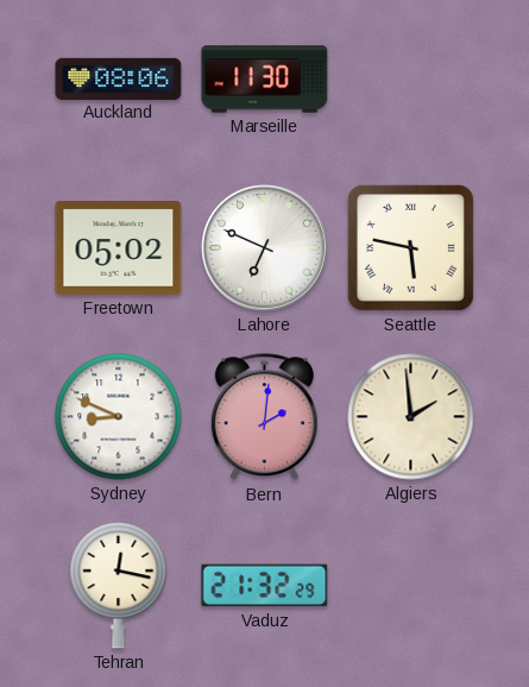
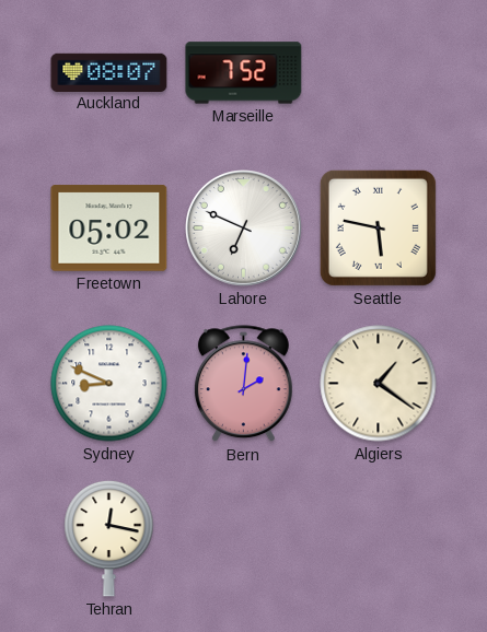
Auckland: 08:06 -> 08:07 (109, 72)
Marseille: 11:30 -> 7:52 (244, 73)
Algiers: 1:59 -> 1:21 (379, 384)
Vaduz: 21:32 -> none (265, 586)
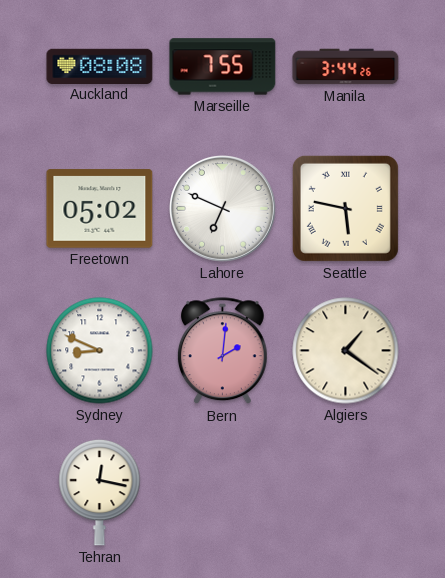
Auckland: 08:07 -> 08:08 (100, 66)
Marseille: 7:52 -> 7:55 (223, 67)
Manila: none -> 3:44 (346, 67)
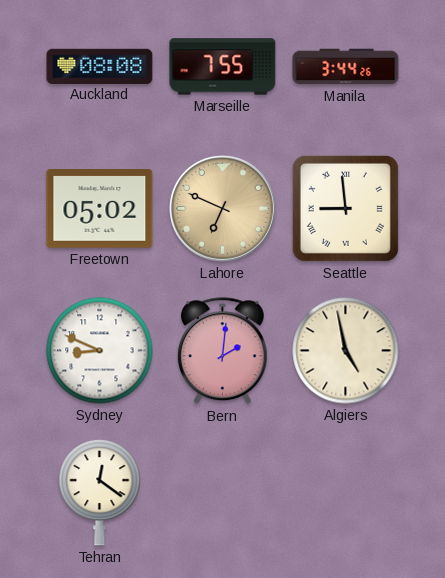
Lahore dial: white -> champagne (223, 209)
Seattle: 5:47 -> 8:59 (345, 208)
Algiers: 1:21 -> 4:58 (346, 351)
Tehran: 12:17 -> 12:21 (100, 492)
